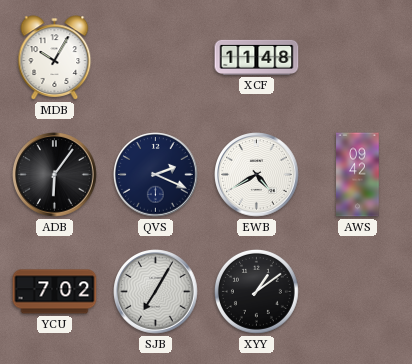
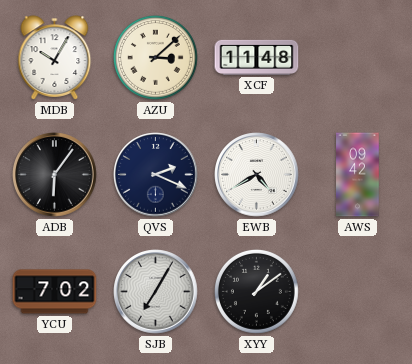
AZU: none -> 3:08 (155, 57)
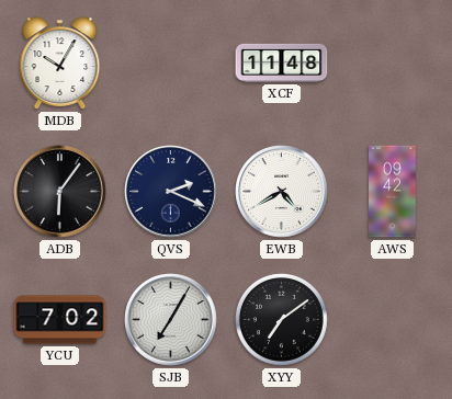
AZU: 3:08 -> none (155, 57)
XYY: 1:09 -> 7:09 (281, 319)
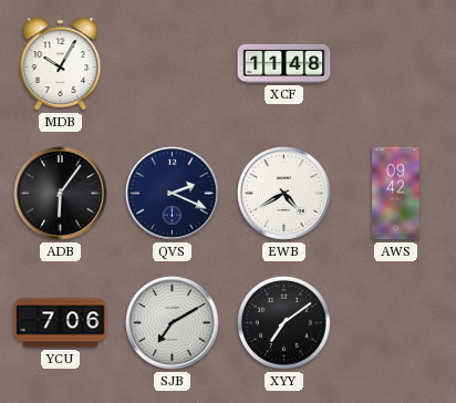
YCU: 7:02 -> 7:06 (61, 323)
SJB: 7:05 -> 7:10 (173, 323)
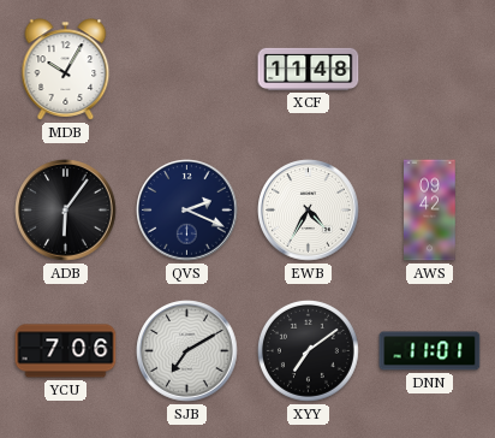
EWB: 4:40 -> 4:35 (309, 211)
DNN: none -> 11:01 (430, 351)
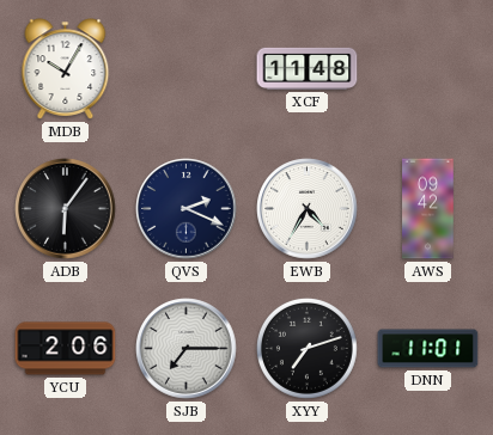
YCU: 7:06 -> 2:06 (66, 349)
SJB: 7:10 -> 7:15 (187, 349)
XYY: 7:09 -> 7:12 (306, 348)
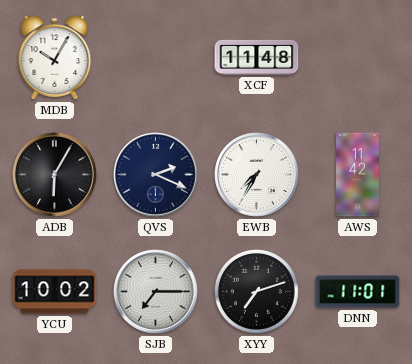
ADB: 6:06 -> 6:05 (55, 175)
EWB: 4:35 -> 7:35 (257, 175)
AWS: 09:42 -> 11:42 (358, 175)
YCU: 2:06 -> 10:02 (55, 292)
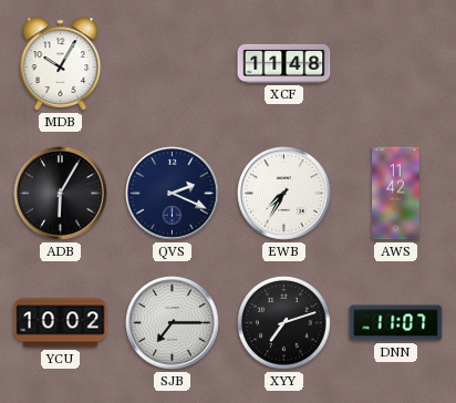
DNN: 11:01 -> 11:07 (396, 323)
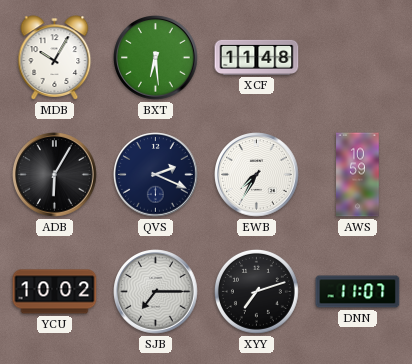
BXT: none -> 6:29 (156, 58)
AWS: 11:42 -> 10:59 (358, 175)
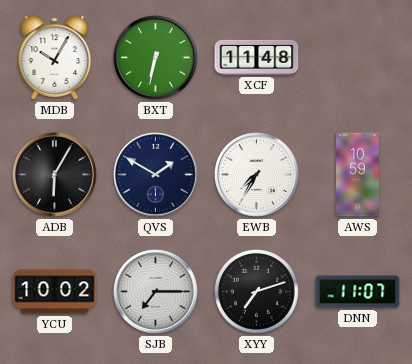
BXT: 6:29 -> 6:32 (156, 58)
QVS: 2:19 -> 1:50 (156, 175)
